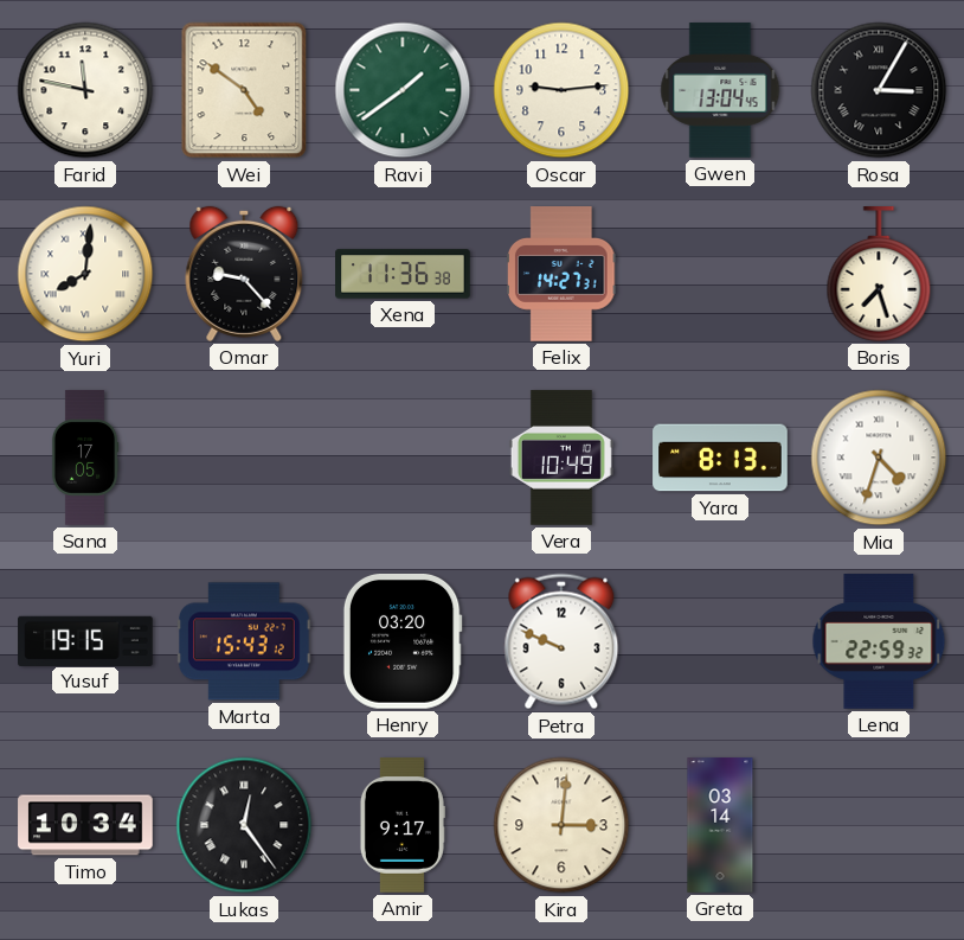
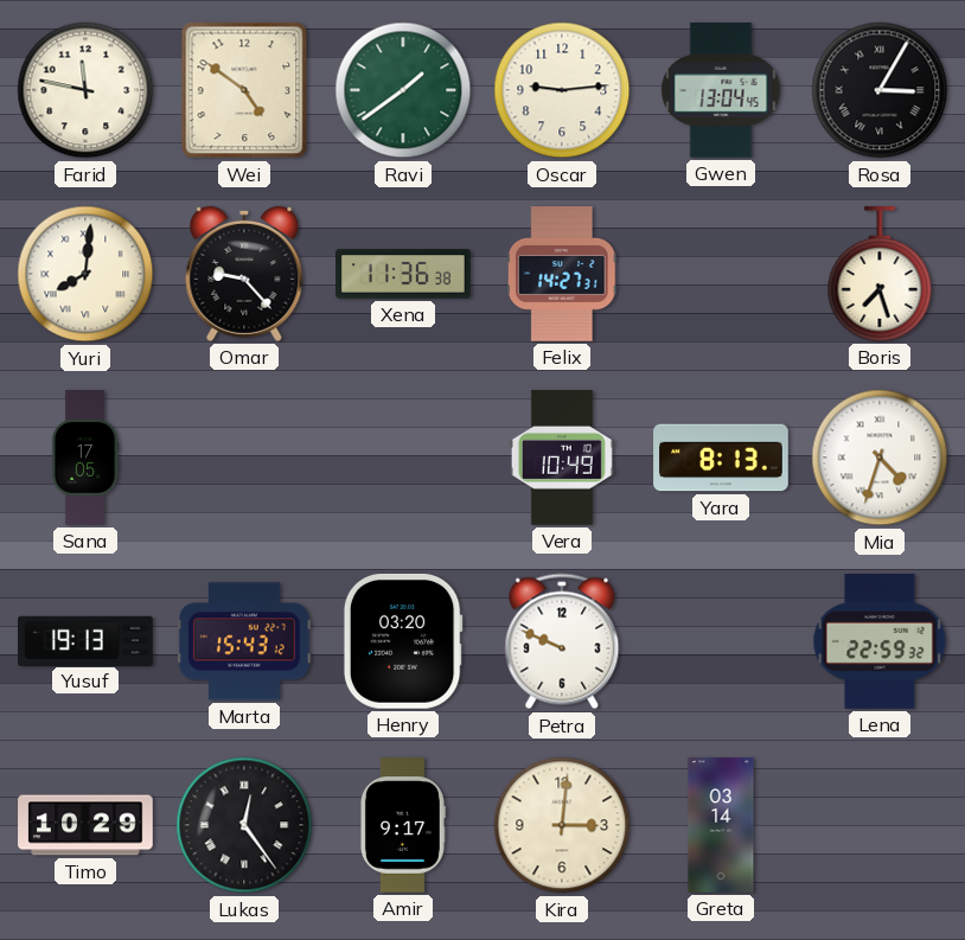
Yusuf: 19:15 -> 19:13 (85, 640)
Timo: 10:34 -> 10:29 (85, 825)
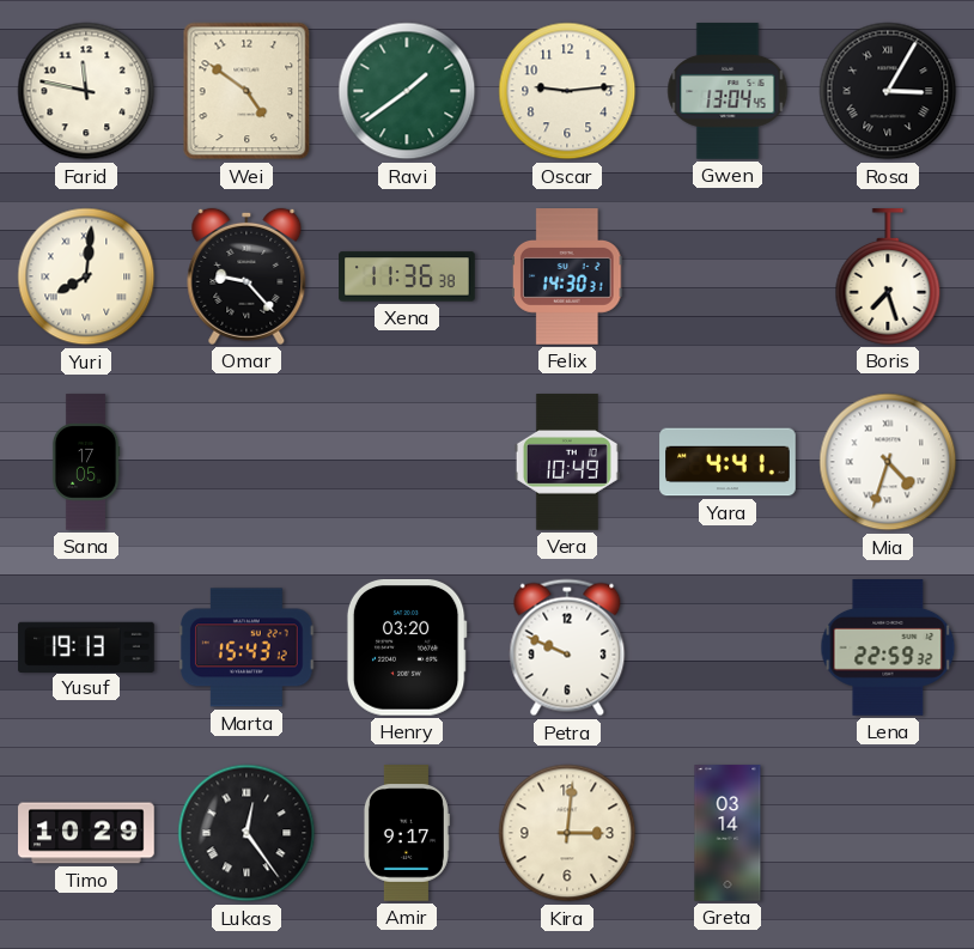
Felix: 14:27 -> 14:30 (567, 276)
Yara: 8:13 -> 4:41 (728, 462)
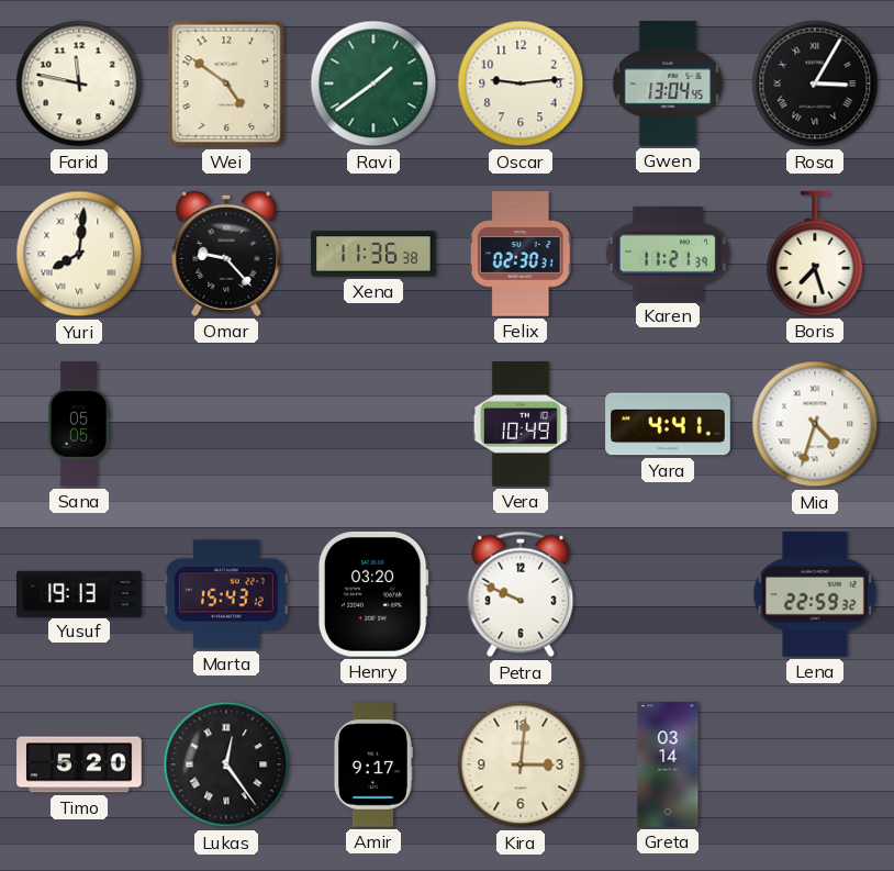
Felix: 14:30 -> 02:30 (521, 254)
Karen: none -> 11:21 (668, 254)
Sana: 17:05 -> 05:05 (79, 424)
Timo: 10:29 -> 5:20 (79, 764)
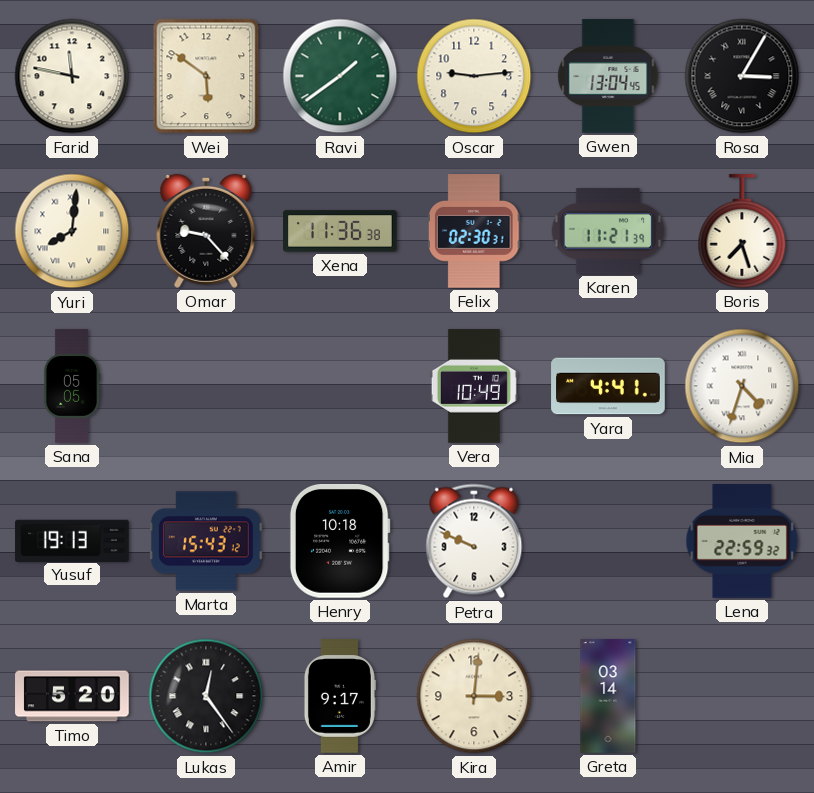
Wei: 4:51 -> 5:51 (206, 76)
Henry: 03:20 -> 10:18 (340, 542)
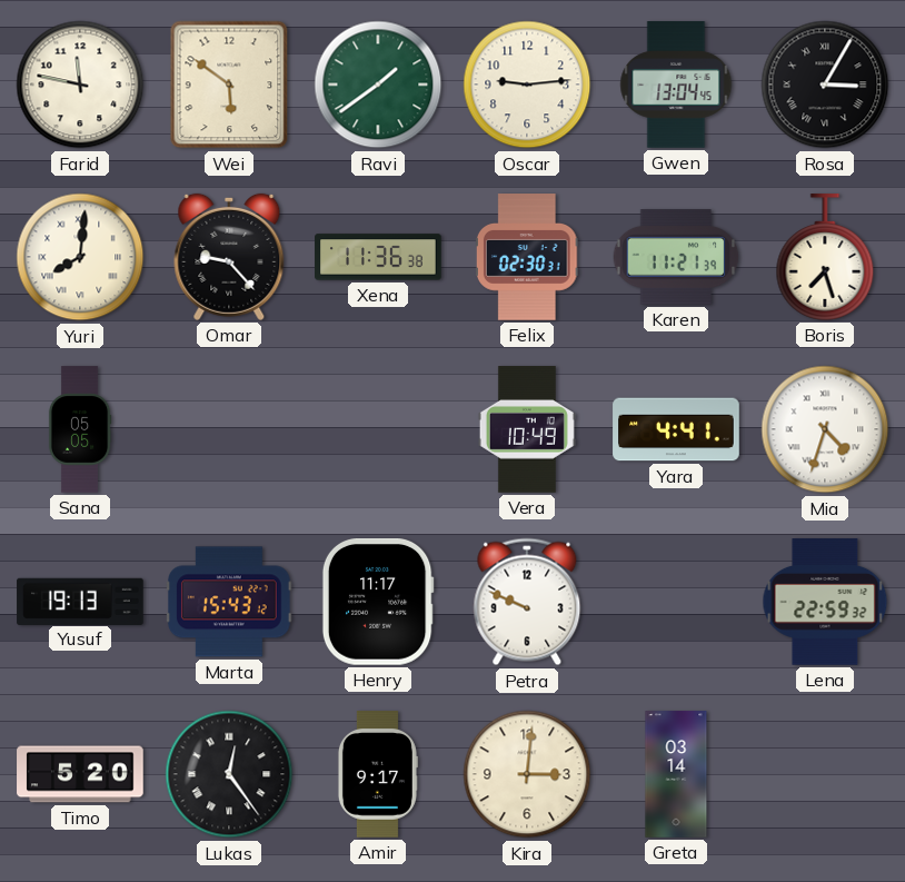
Henry: 10:18 -> 11:17 (378, 603)
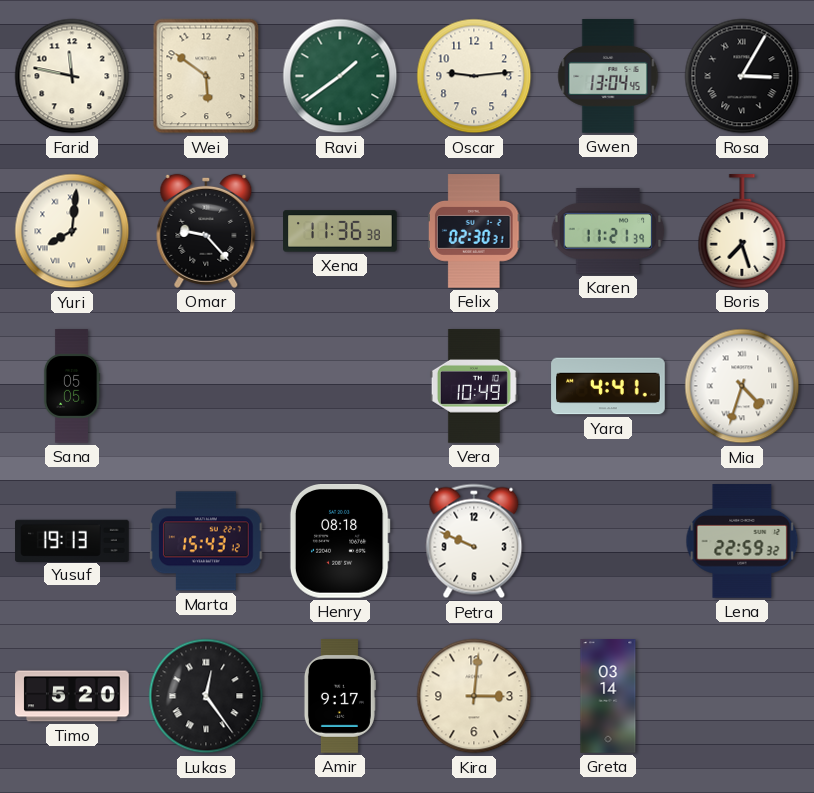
Henry: 11:17 -> 08:18 (340, 542)
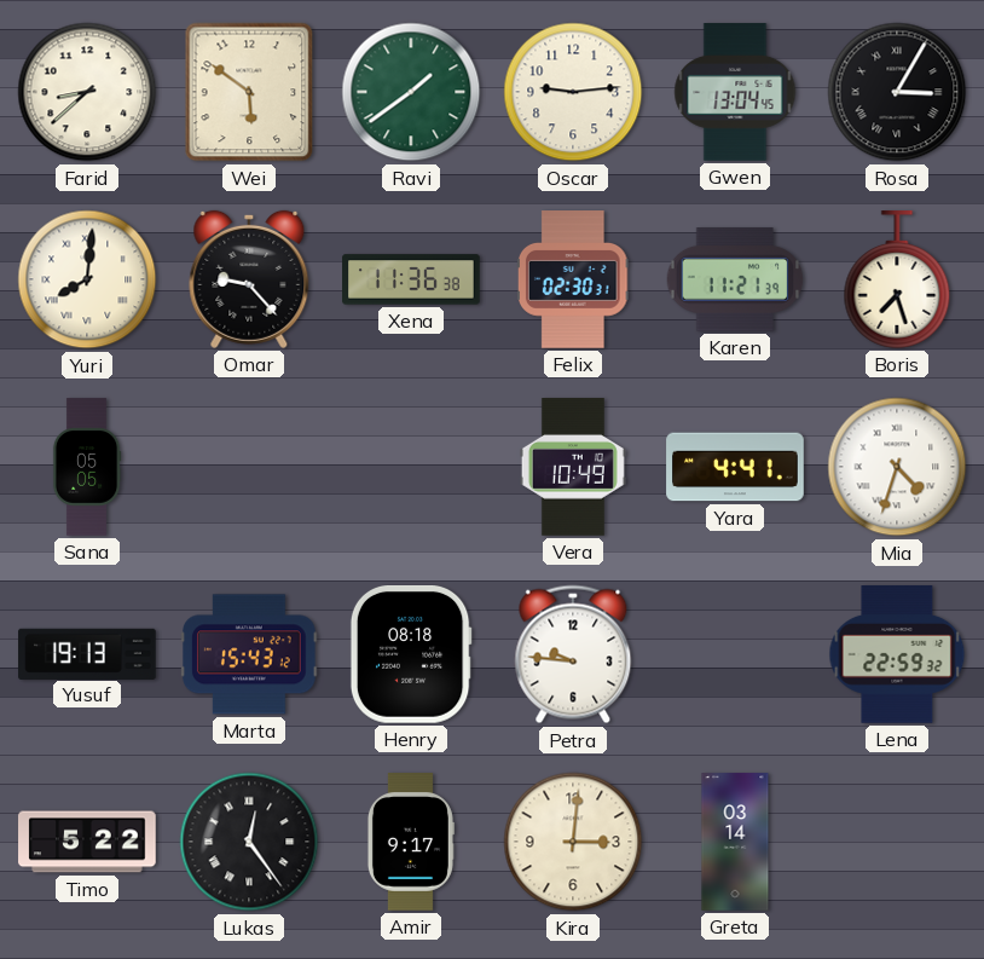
Farid: 11:47 -> 8:38 (87, 92)
Petra: 9:49 -> 9:46 (573, 654)
Timo: 5:20 -> 5:22 (87, 842)
